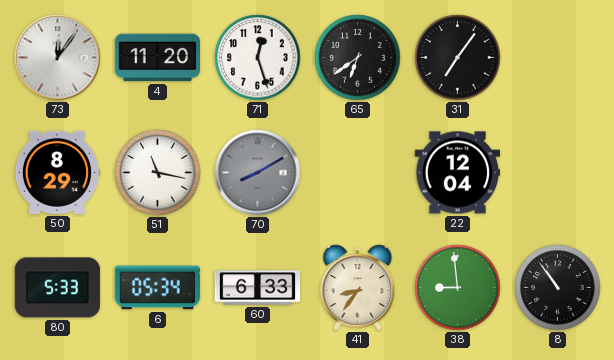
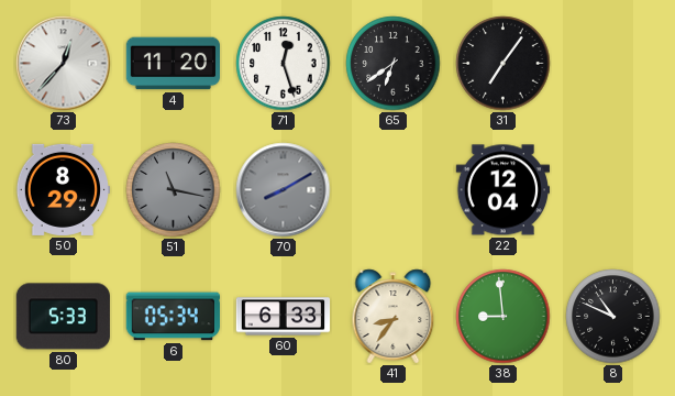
73: 12:06 -> 12:37 (64, 64)
51 dial: white -> grey (174, 190)
8: 10:54 -> 10:49 (613, 317)
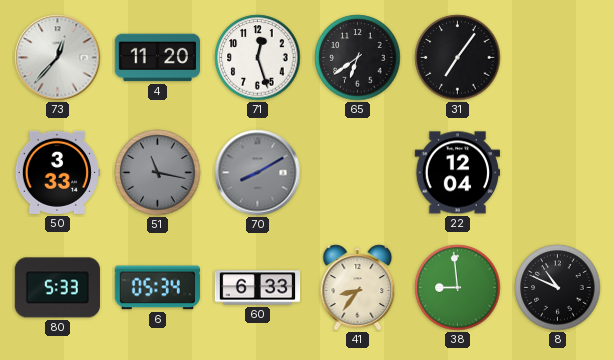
50: 8:29 -> 3:33 (56, 172)
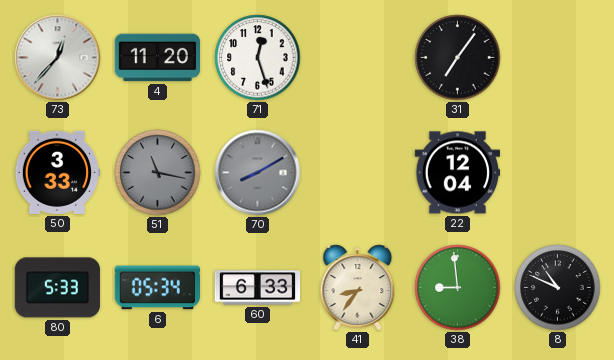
65: 6:39 -> none (358, 58)
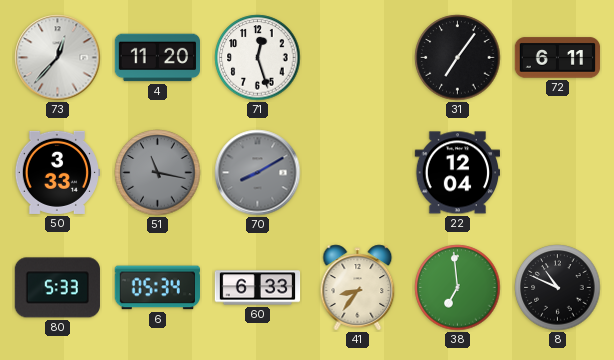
72: none -> 6:11 (558, 58)
38: 8:59 -> 6:59 (458, 288)
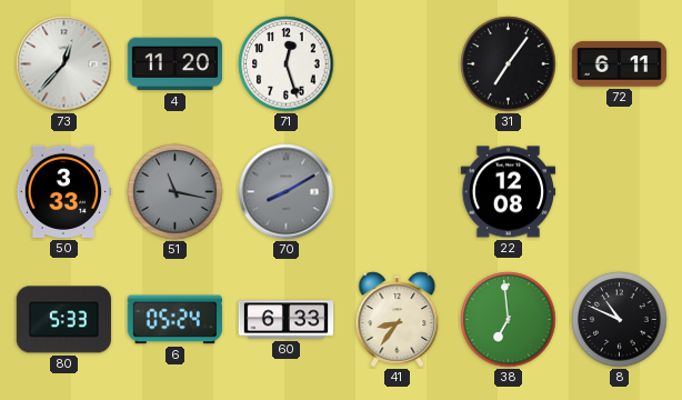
22: 12:04 -> 12:08 (508, 192)
6: 05:34 -> 05:24 (174, 320)
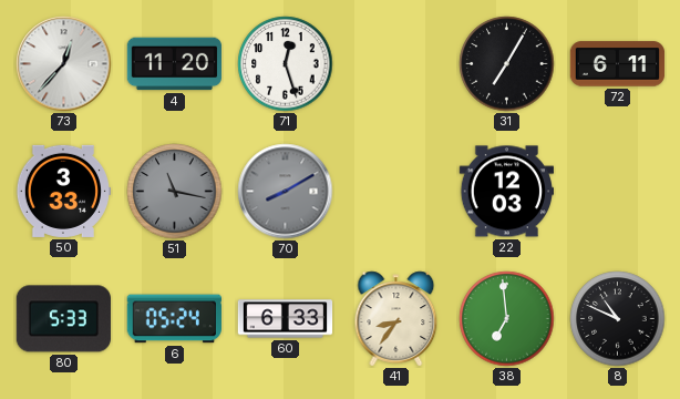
31: 7:06 -> 7:05 (507, 64)
22: 12:08 -> 12:03 (506, 192)
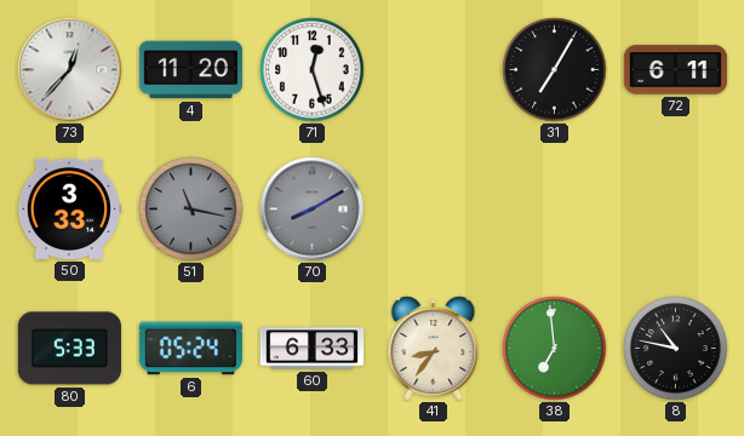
22: 12:03 -> none (506, 192)
8: 10:49 -> 10:47 (676, 349)
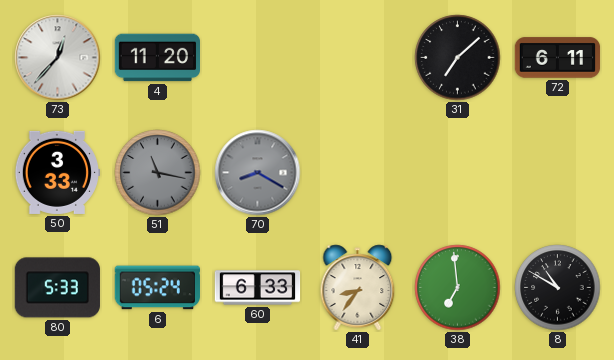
71: 12:27 -> none (313, 70)
31: 7:05 -> 7:08 (458, 58)
70: 8:10 -> 8:20 (258, 173)
8: 10:47 -> 10:50 (558, 288)
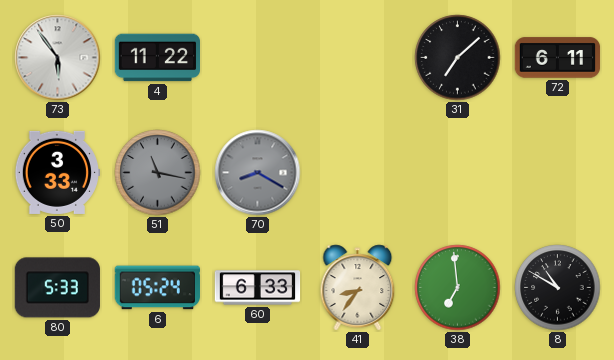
73: 12:37 -> 5:54 (58, 58)
4: 11:20 -> 11:22 (158, 58)
